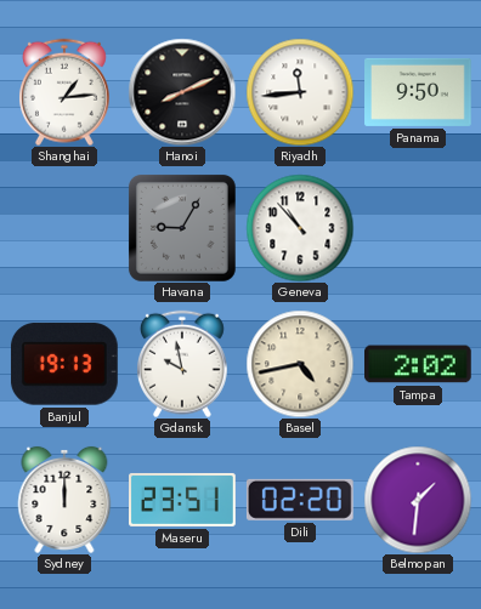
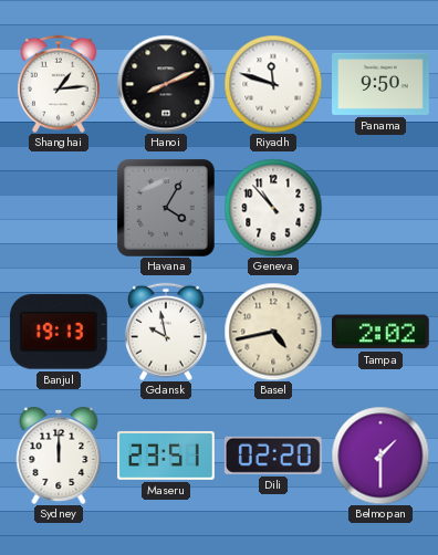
Riyadh: 11:44 -> 11:48 (273, 84)
Havana: 9:05 -> 4:05 (166, 208)
Belmopan: 1:31 -> 1:30 (380, 455)
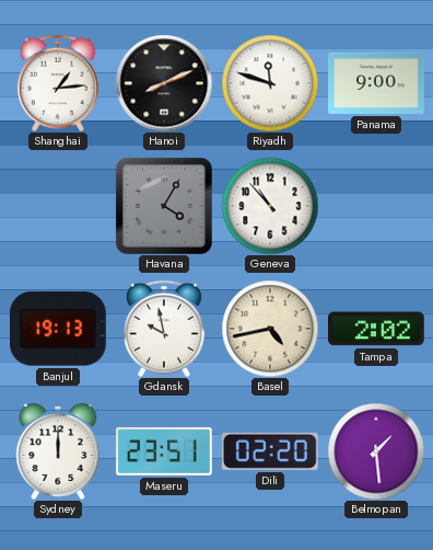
Panama: 9:50 -> 9:00 (376, 83)
Belmopan: 1:30 -> 1:29 (376, 451)
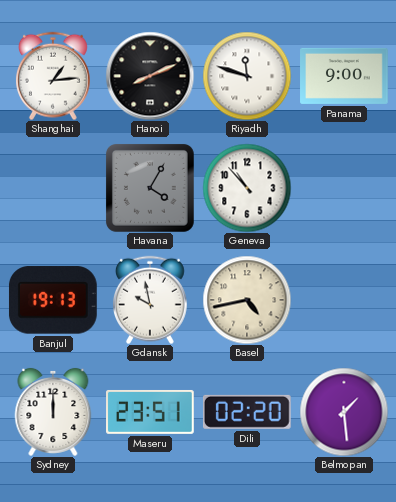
Tampa: 2:02 -> none (377, 329)
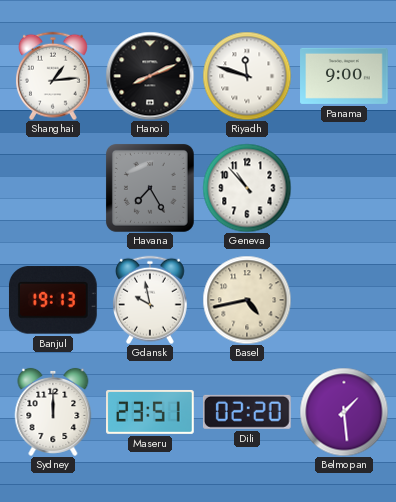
Havana: 4:05 -> 7:25 (150, 188)
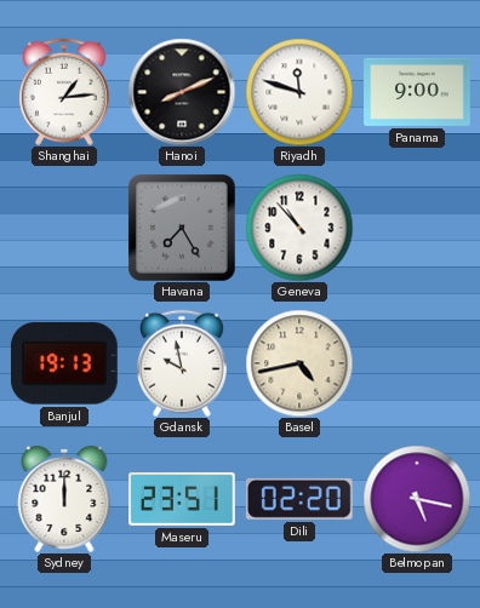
Belmopan: 1:29 -> 5:17 (417, 499)
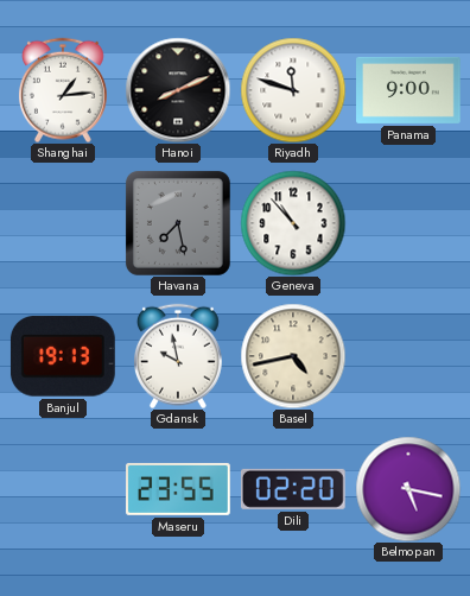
Havana: 7:25 -> 7:28 (178, 223)
Sydney: 12:00 -> none (64, 499)
Maseru: 23:51 -> 23:55 (178, 489)
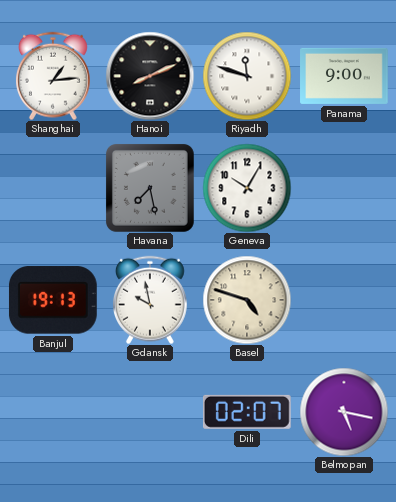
Geneva: 10:53 -> 10:05 (247, 188)
Basel: 4:43 -> 4:48 (247, 300)
Maseru: 23:55 -> none (178, 489)
Dili: 02:20 -> 02:07 (247, 412)
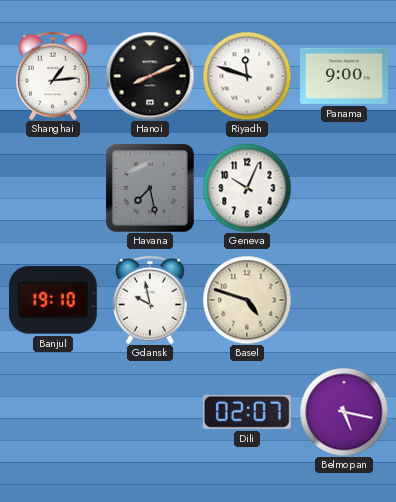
Geneva: 10:05 -> 10:04 (247, 188)
Banjul: 19:13 -> 19:10 (53, 300)
